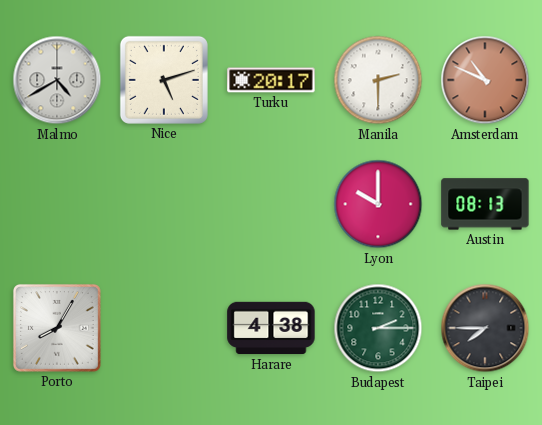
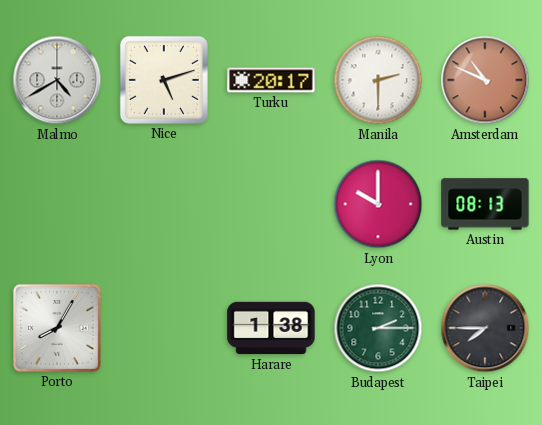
Harare: 4:38 -> 1:38 (271, 328)
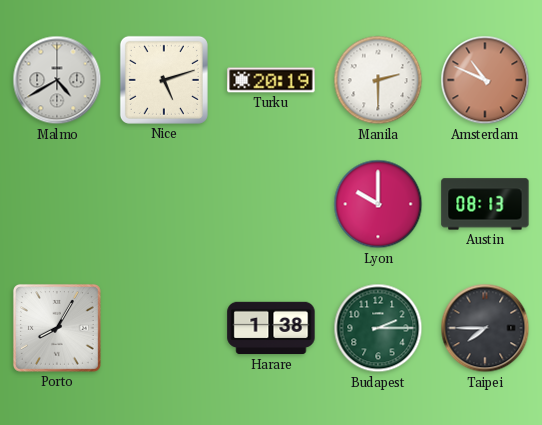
Turku: 20:17 -> 20:19 (271, 80)
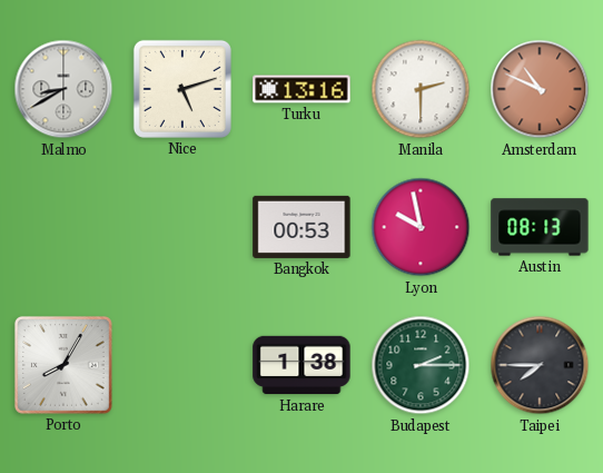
Malmo: 4:40 -> 8:40 (63, 89)
Turku: 20:19 -> 13:16 (301, 89)
Bangkok: none -> 00:53 (301, 227)
Lyon: 10:00 -> 9:58 (421, 227)
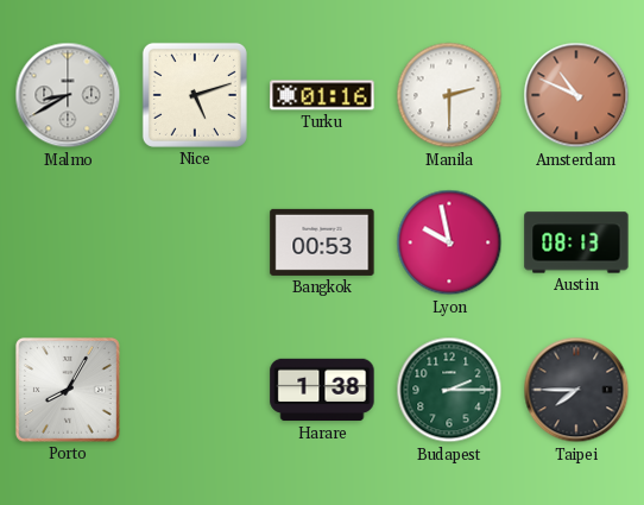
Turku: 13:16 -> 01:16 (322, 95)
